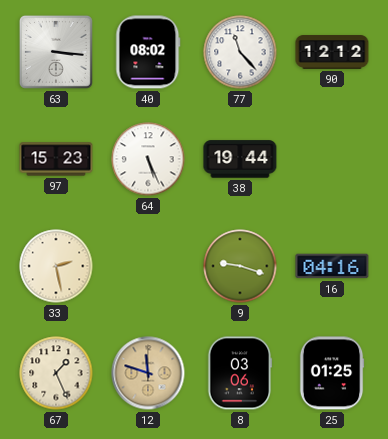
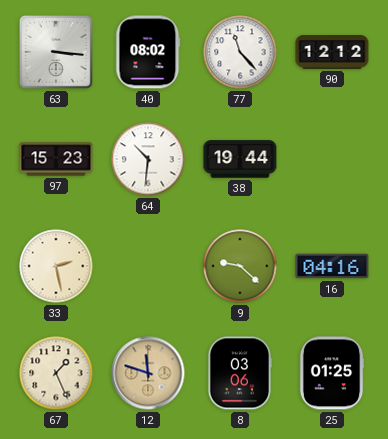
64: 5:26 -> 10:31 (148, 159)
9: 9:18 -> 9:22 (240, 266)
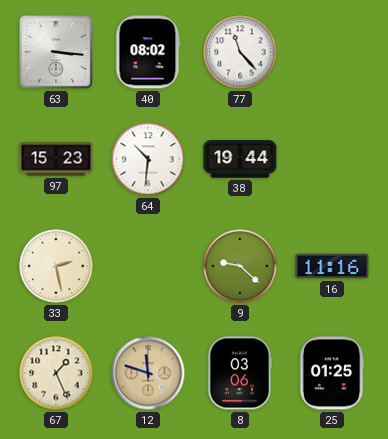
90: 12:12 -> none (332, 52)
16: 04:16 -> 11:16 (332, 266)
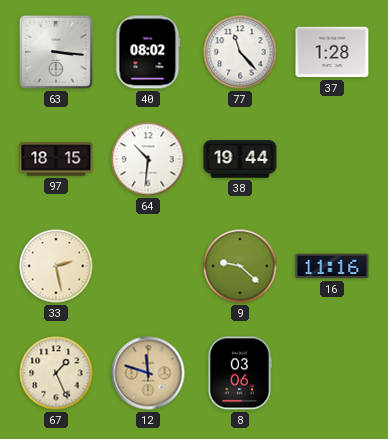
37: none -> 1:28 (332, 52)
97: 15:23 -> 18:15 (56, 159)
25: 01:25 -> none (332, 373)
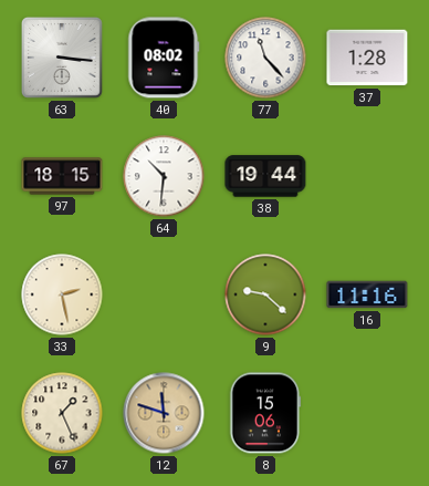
8: 03:06 -> 15:06 (265, 413)
